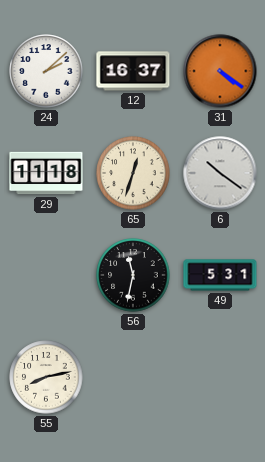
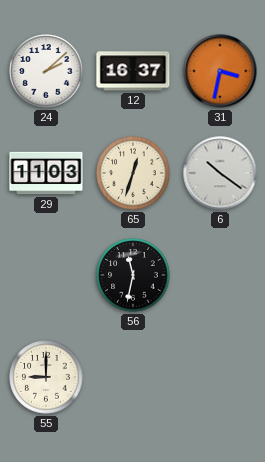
31: 4:21 -> 3:32 (220, 71)
29: 11:18 -> 11:03 (46, 173)
49: 5:31 -> none (220, 275)
55: 8:13 -> 9:00 (46, 377)
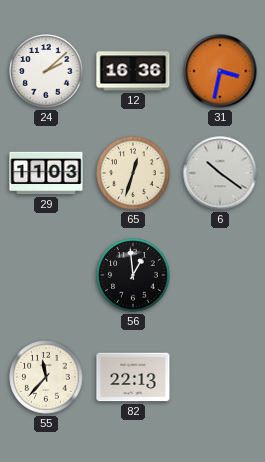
12: 16:37 -> 16:36 (133, 71)
56: 11:32 -> 12:59 (133, 275)
55: 9:00 -> 11:37 (46, 377)
82: none -> 22:13 (133, 377)
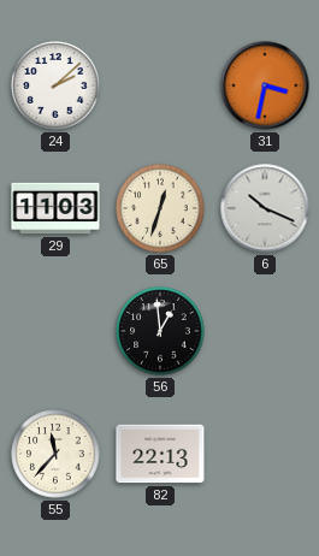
12: 16:36 -> none (133, 71)
6: 10:21 -> 10:19 (265, 208)
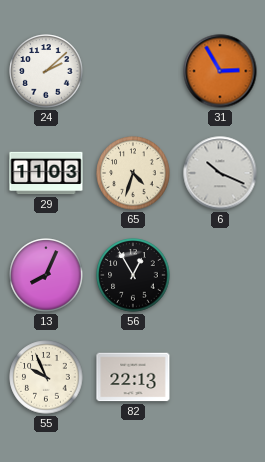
31: 3:32 -> 2:55 (220, 71)
65: 12:33 -> 4:33 (133, 173)
13: none -> 8:04 (46, 275)
56: 12:59 -> 12:55 (133, 275)
55: 11:37 -> 9:56 (46, 377)
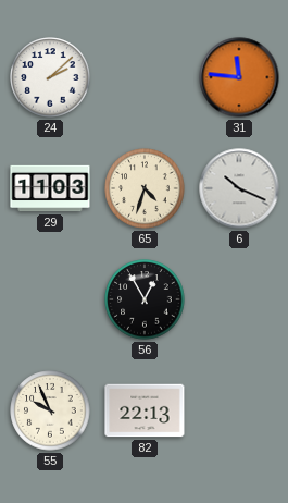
31: 2:55 -> 11:46 (239, 77)
13: 8:04 -> none (46, 275)
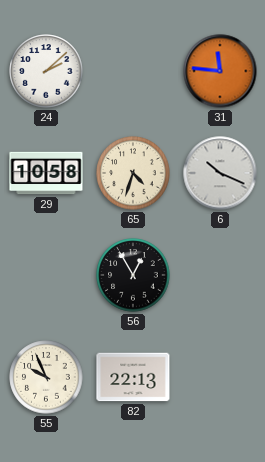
29: 11:03 -> 10:58 (46, 173)
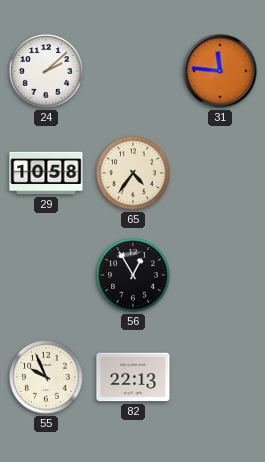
65: 4:33 -> 4:36 (133, 173)
6: 10:19 -> none (220, 173)
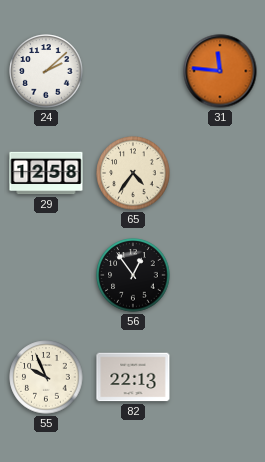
29: 10:58 -> 12:58 (46, 173)
56: 12:55 -> 12:54 (133, 275)
